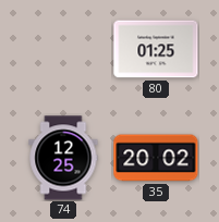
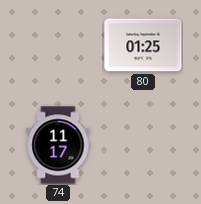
74: 12:25 -> 11:17 (58, 145)
35: 20:02 -> none (156, 158)
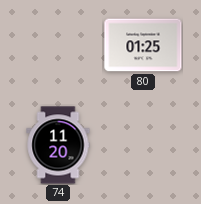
74: 11:17 -> 11:20 (58, 145)
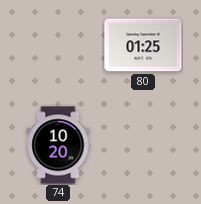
74: 11:20 -> 10:20 (58, 145)
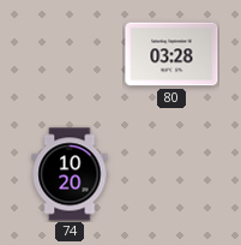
80: 01:25 -> 03:28 (171, 54)
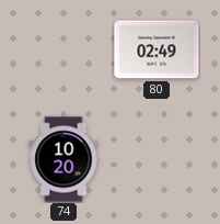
80: 03:28 -> 02:49 (157, 49)
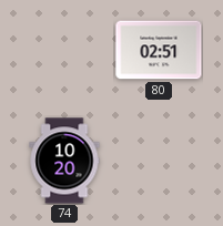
80: 02:49 -> 02:51 (159, 50)
